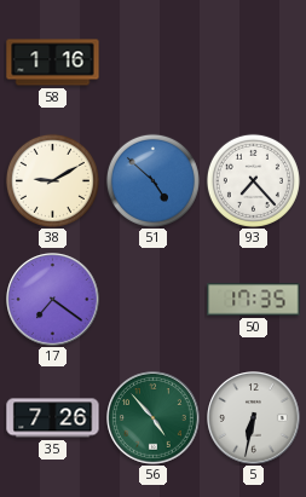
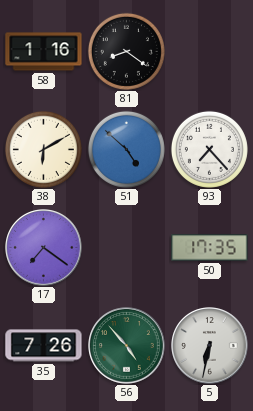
81: none -> 8:21 (126, 51)
38: 9:10 -> 6:10 (43, 149)
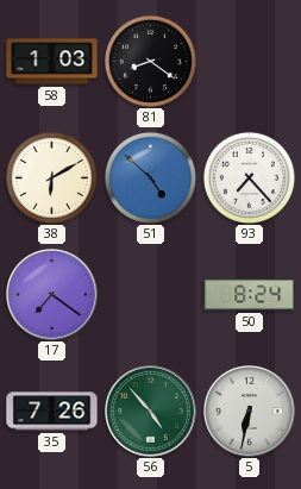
58: 1:16 -> 1:03 (52, 62)
50: 17:35 -> 8:24 (250, 295)
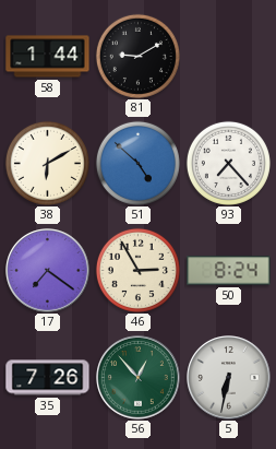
58: 1:03 -> 1:44 (48, 57)
81: 8:21 -> 9:10 (137, 56)
46: none -> 2:55 (137, 270)
56: 4:53 -> 12:53 (139, 378)
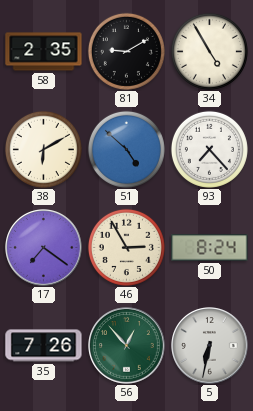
58: 1:44 -> 2:35 (44, 52)
34: none -> 4:55 (209, 51)
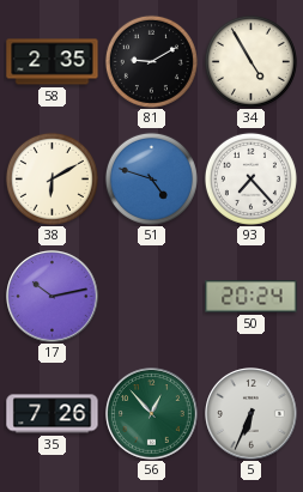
51: 4:52 -> 4:48 (151, 178)
17: 7:21 -> 10:13 (53, 297)
46: 2:55 -> none (126, 247)
50: 8:24 -> 20:24 (252, 297)
5: 6:32 -> 6:34 (252, 414)
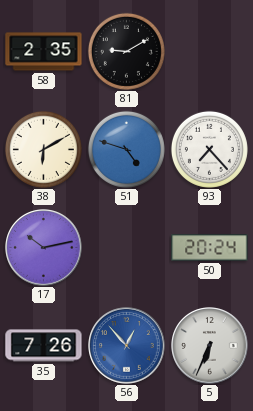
34: 4:55 -> none (250, 61)
56 dial: green -> blue (127, 346)
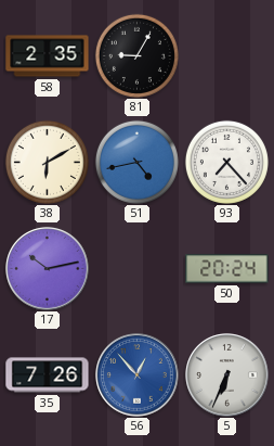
81: 9:10 -> 9:05 (136, 55)
51: 4:48 -> 4:43 (136, 162)
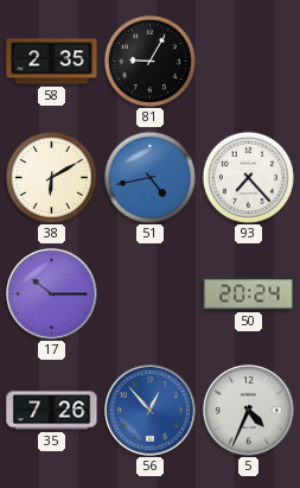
17: 10:13 -> 10:15 (52, 294)
5: 6:34 -> 4:34 (249, 411)
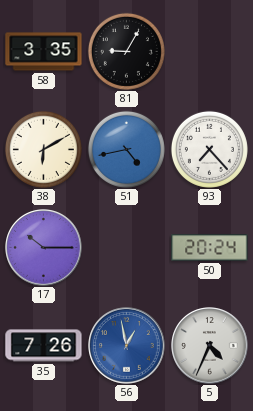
58: 2:35 -> 3:35 (44, 52)
56: 12:53 -> 12:58 (127, 346)
